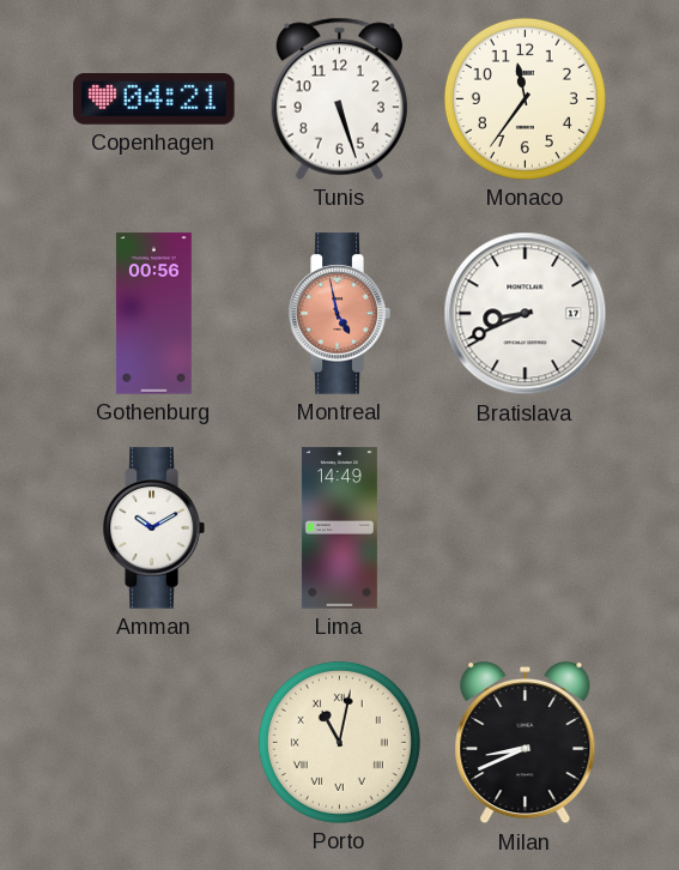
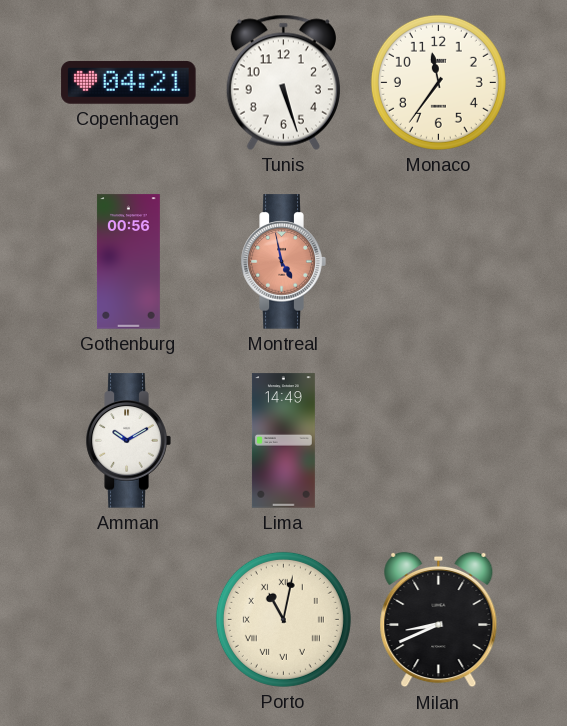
Bratislava: 8:41 -> none (526, 314)
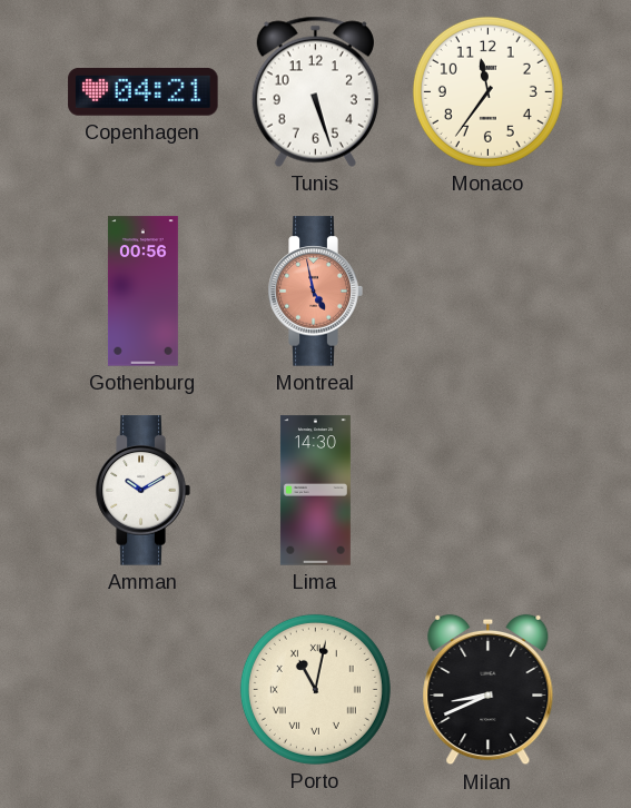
Lima: 14:49 -> 14:30 (315, 491)
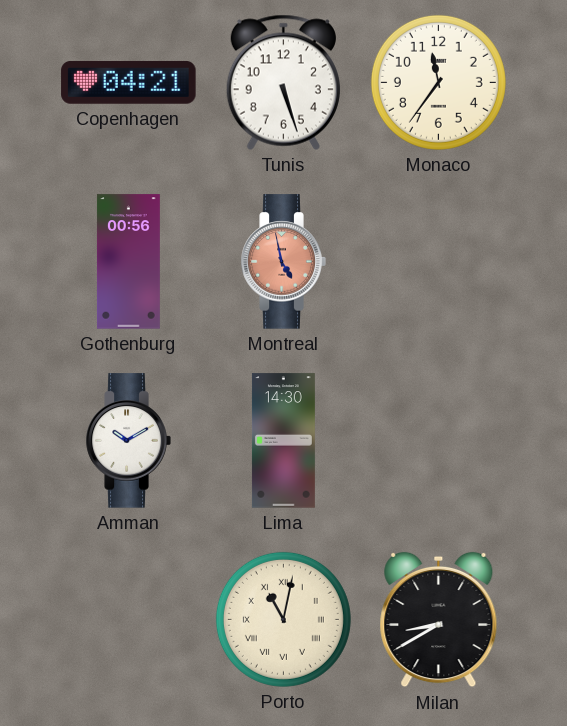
Milan: 8:41 -> 8:40 (439, 620)
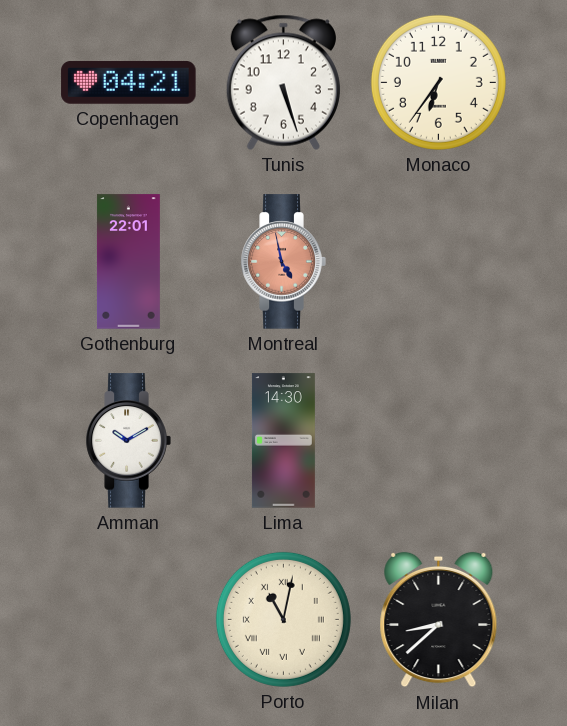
Monaco: 11:36 -> 6:36 (438, 82)
Gothenburg: 00:56 -> 22:01 (128, 262)
Milan: 8:40 -> 8:38 (439, 620)
